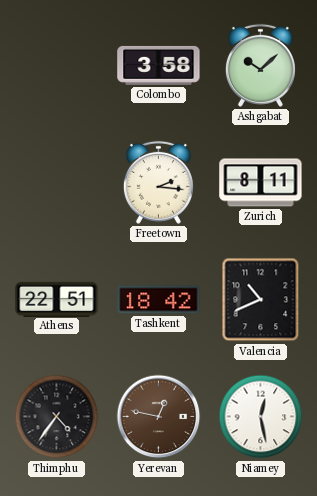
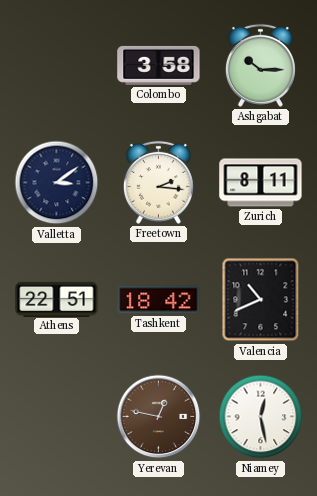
Ashgabat: 10:08 -> 10:15 (260, 65)
Valletta: none -> 3:09 (57, 183)
Thimphu: 4:36 -> none (57, 417)
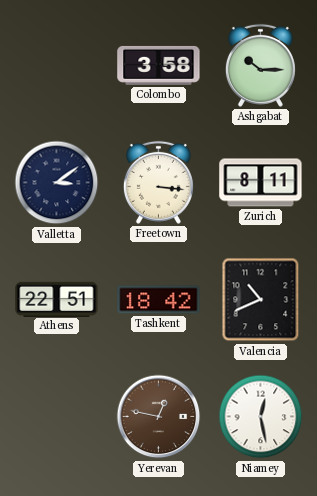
Freetown: 2:16 -> 3:16 (158, 182)
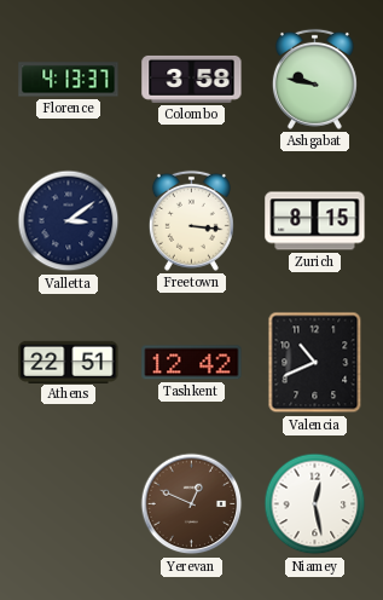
Florence: none -> 4:13 (69, 80)
Ashgabat: 10:15 -> 9:47 (314, 79)
Zurich: 8:11 -> 8:15 (315, 221)
Tashkent: 18:42 -> 12:42 (192, 363)
Yerevan: 12:47 -> 12:49 (192, 504)
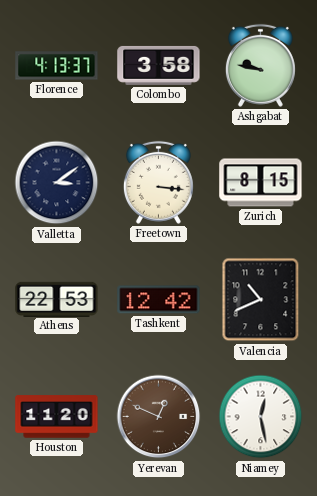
Athens: 22:51 -> 22:53 (57, 299)
Houston: none -> 11:20 (57, 417)
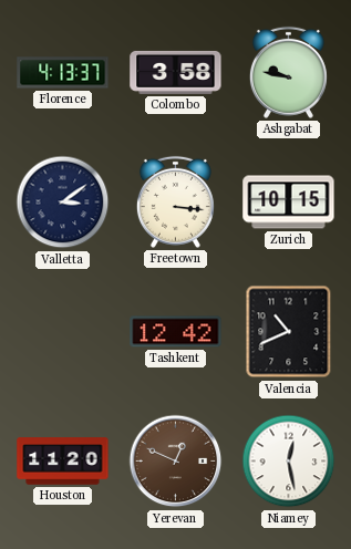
Zurich: 8:15 -> 10:15 (289, 203)
Athens: 22:53 -> none (57, 299)
